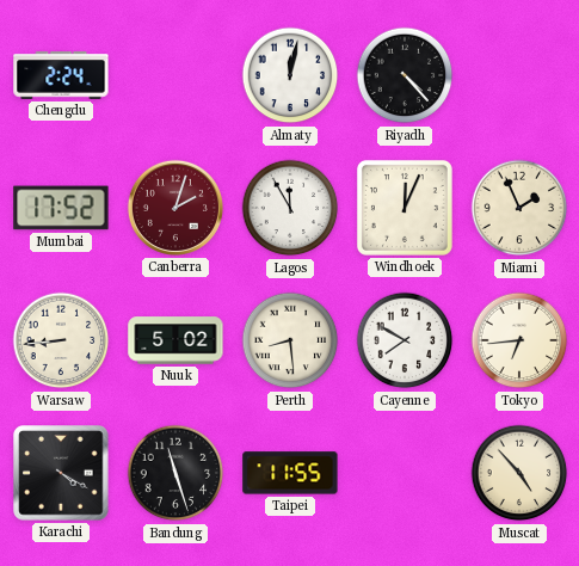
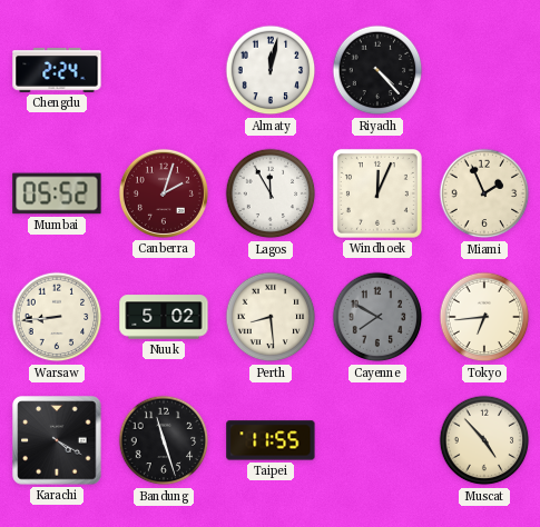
Mumbai: 17:52 -> 05:52 (57, 193)
Cayenne dial: white -> grey (377, 317)
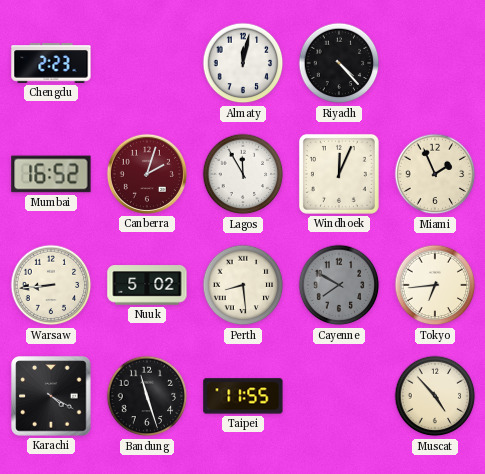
Chengdu: 2:24 -> 2:23 (51, 63)
Mumbai: 05:52 -> 16:52 (51, 174)
